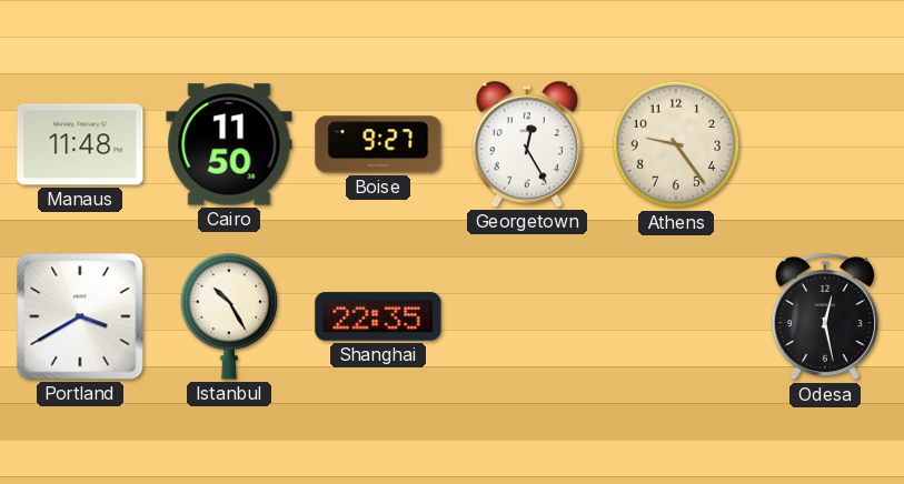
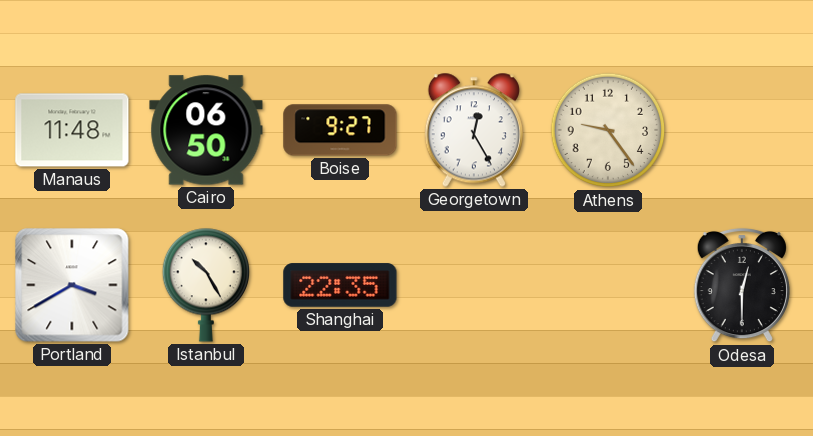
Cairo: 11:50 -> 06:50 (206, 130)
Odesa: 12:28 -> 12:30 (742, 285)
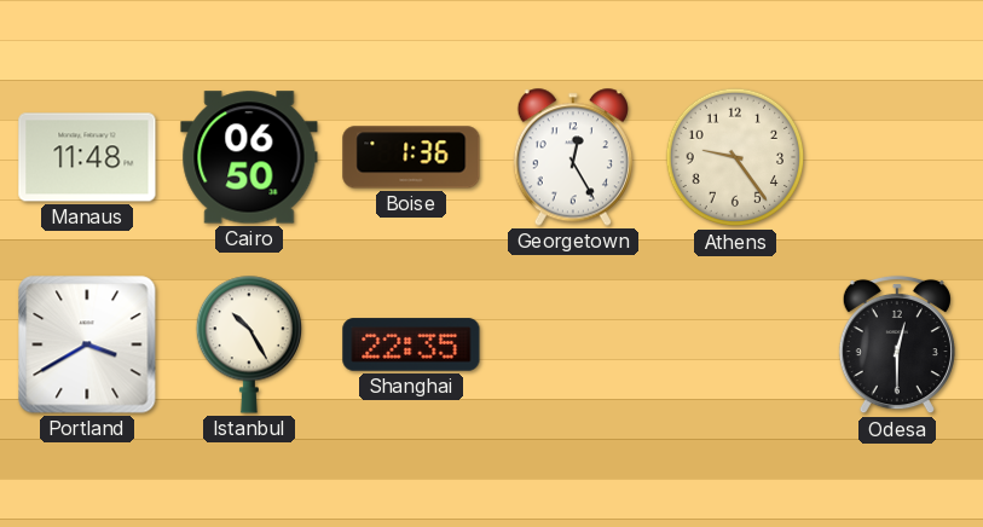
Boise: 9:27 -> 1:36 (411, 157)
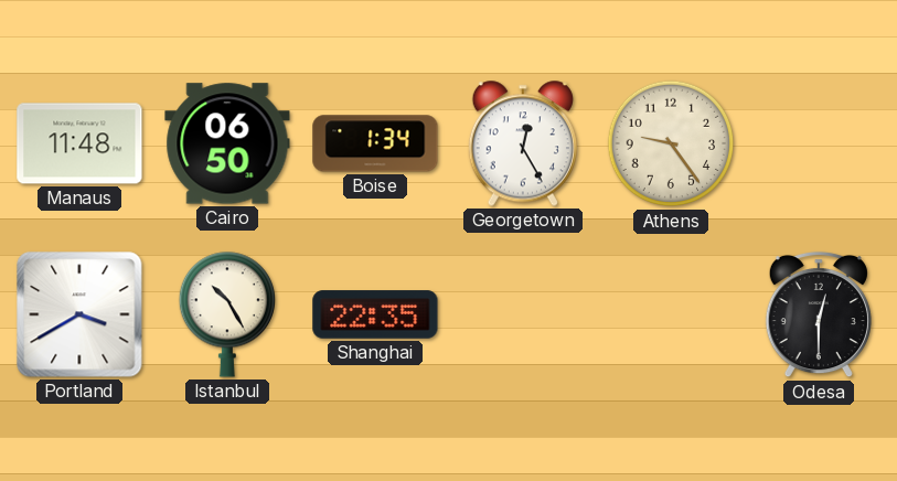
Boise: 1:36 -> 1:34 (375, 143)
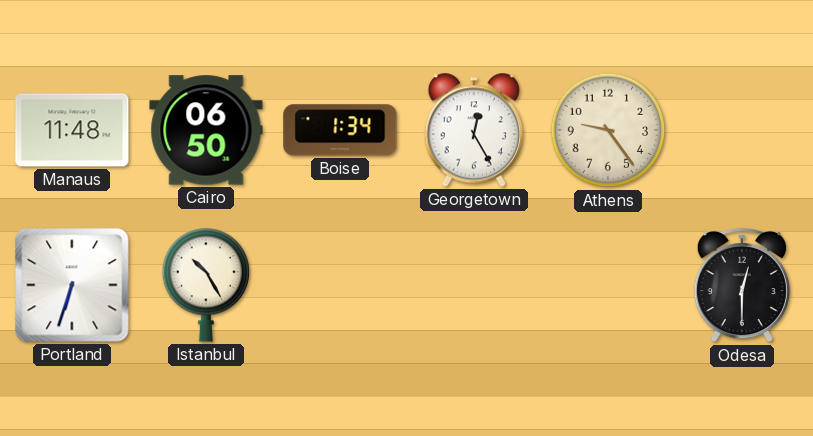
Portland: 3:40 -> 6:33 (72, 285)
Shanghai: 22:35 -> none (375, 314)
